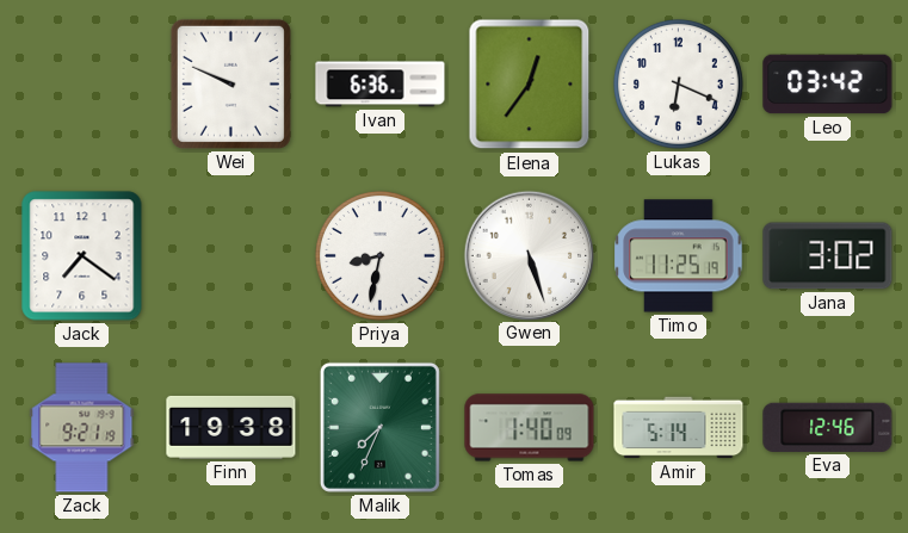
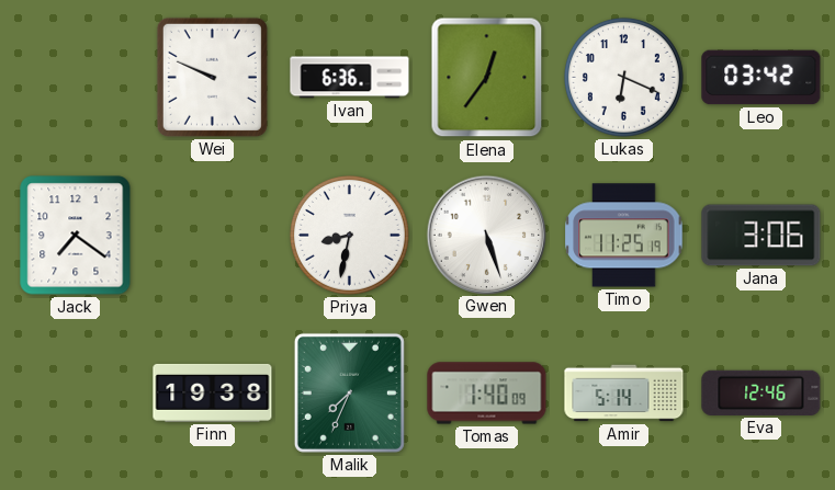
Jana: 3:02 -> 3:06 (761, 236)
Zack: 9:21 -> none (82, 428)
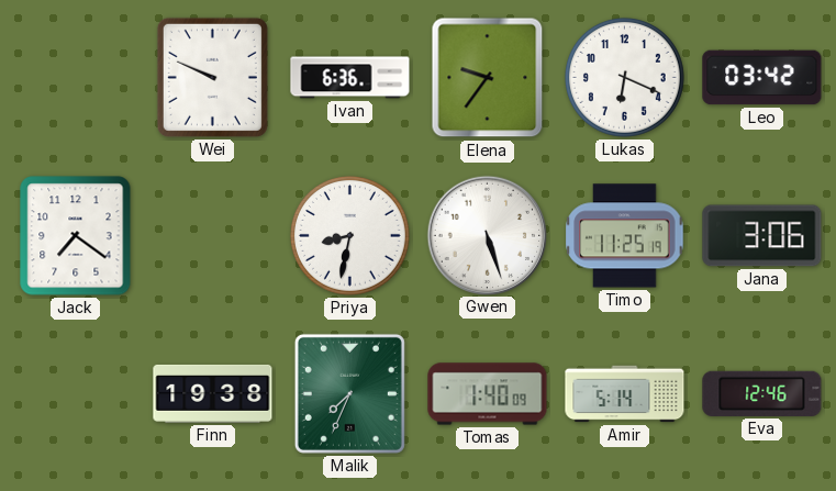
Elena: 12:36 -> 9:36 (488, 78)
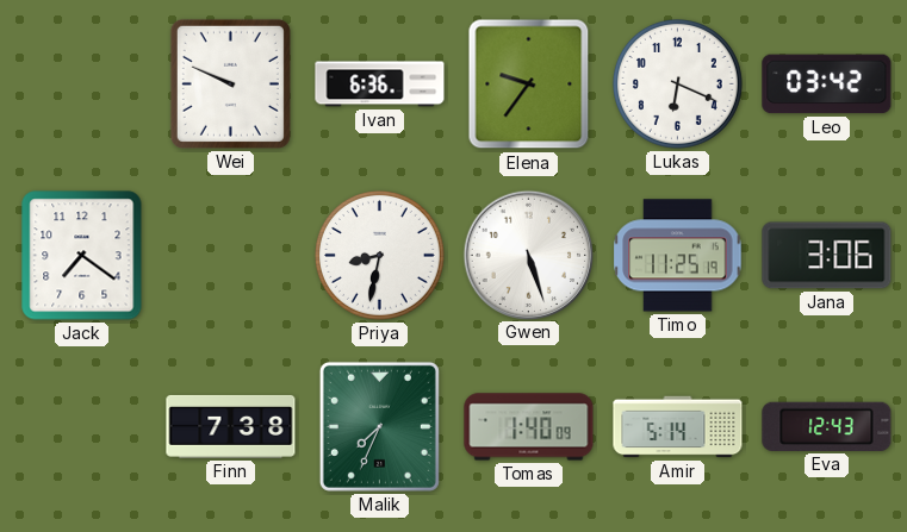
Finn: 19:38 -> 7:38 (231, 426)
Eva: 12:46 -> 12:43 (827, 426)
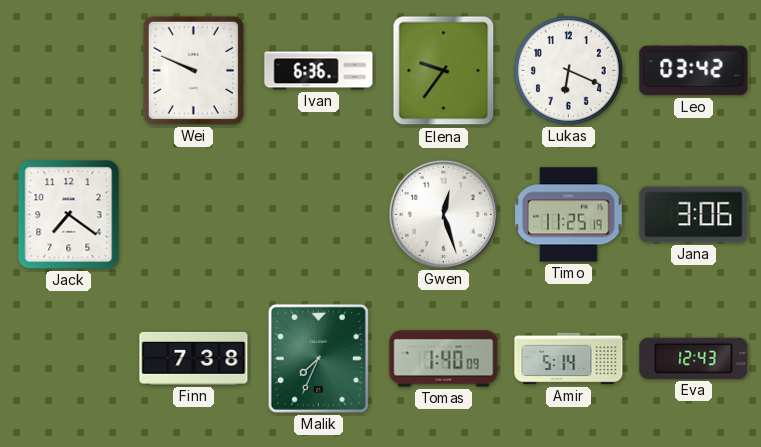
Priya: 8:32 -> none (379, 255)
Gwen: 5:27 -> 12:27 (443, 214)
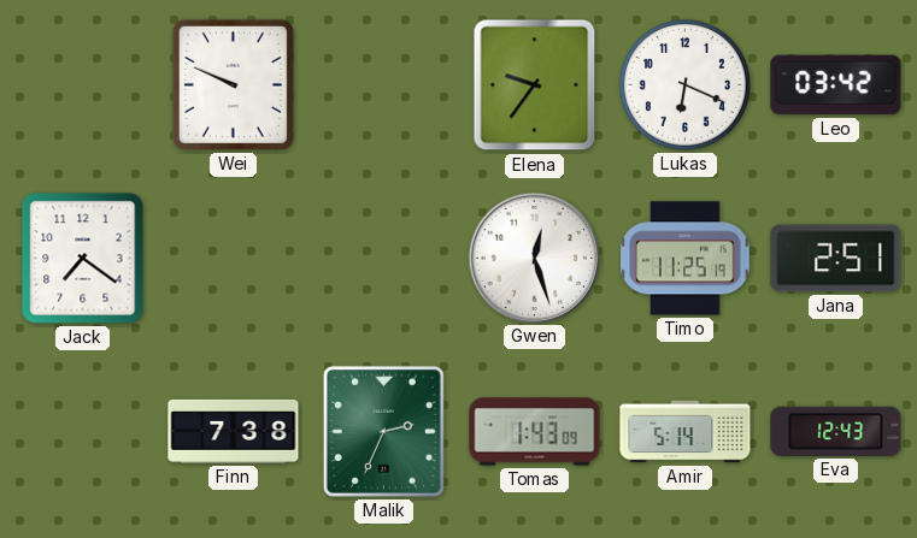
Ivan: 6:36 -> none (319, 71)
Jana: 3:06 -> 2:51 (836, 259)
Malik: 7:34 -> 2:34 (383, 431)
Tomas: 1:40 -> 1:43 (535, 432)
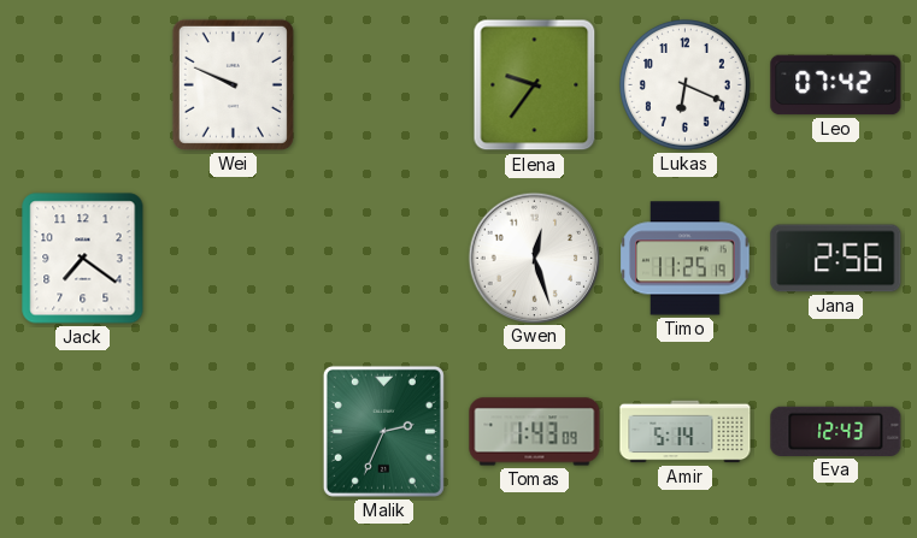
Leo: 03:42 -> 07:42 (836, 85)
Jana: 2:51 -> 2:56 (836, 259)
Finn: 7:38 -> none (234, 431)
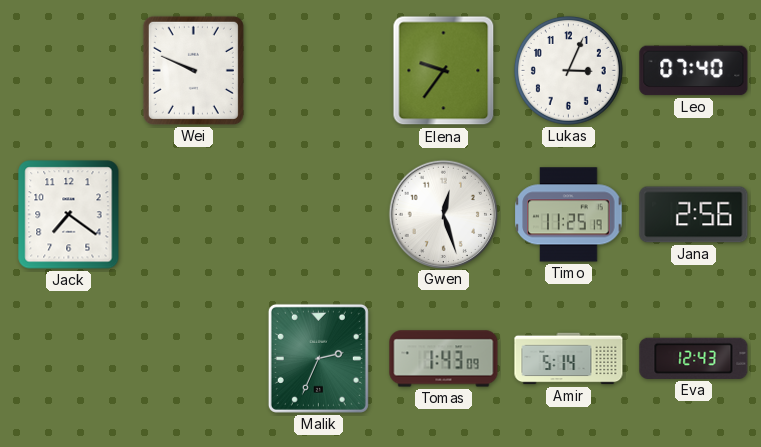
Lukas: 6:19 -> 3:04 (568, 70)
Leo: 07:42 -> 07:40 (694, 71)
